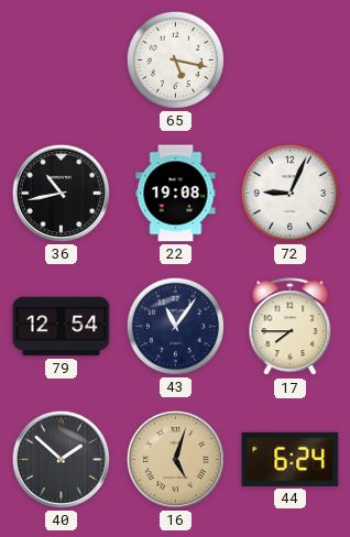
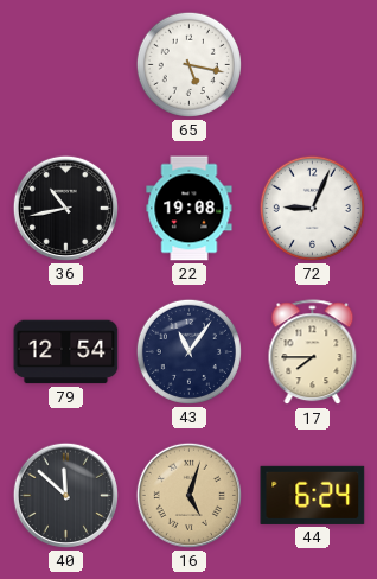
40: 1:52 -> 11:52 (65, 495)
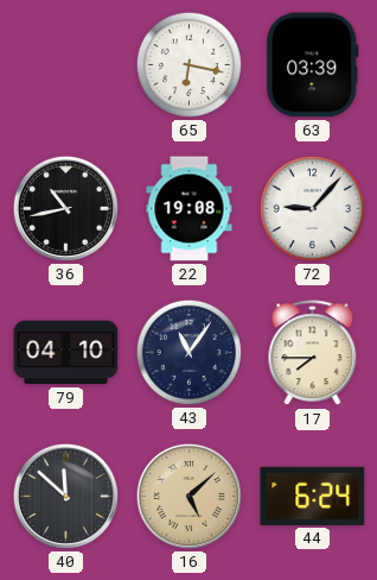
65: 5:17 -> 6:17 (188, 64)
63: none -> 03:39 (313, 65)
72: 9:04 -> 9:07 (312, 208)
79: 12:54 -> 04:10 (66, 353)
16: 5:03 -> 5:08 (188, 496)
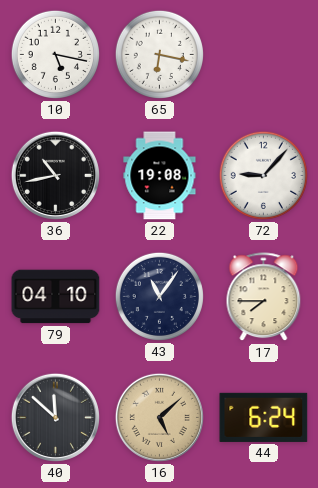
10: none -> 5:17 (55, 54)
63: 03:39 -> none (313, 65)
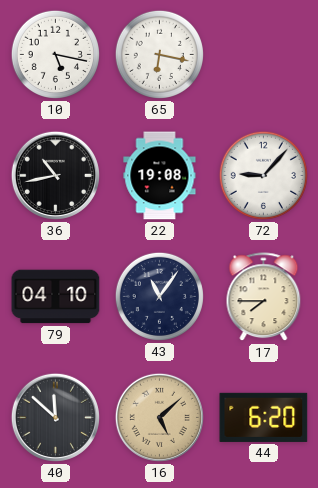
44: 6:24 -> 6:20 (264, 417)
